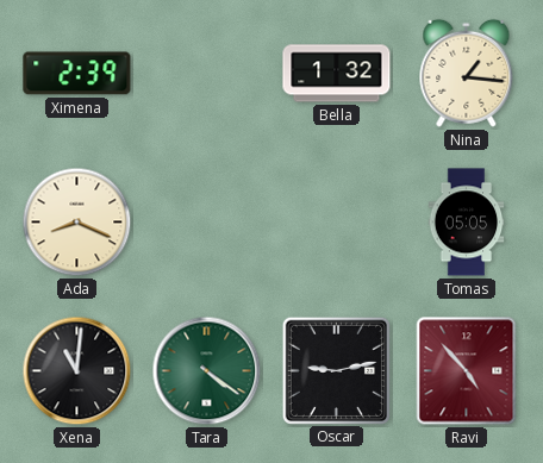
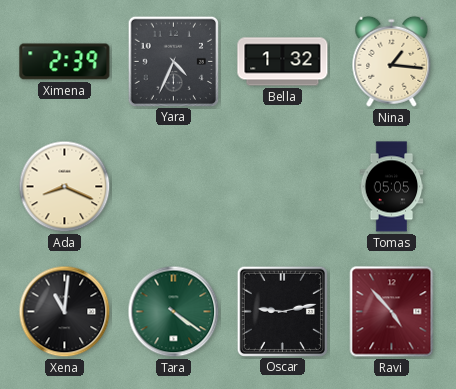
Yara: none -> 4:34 (173, 61)
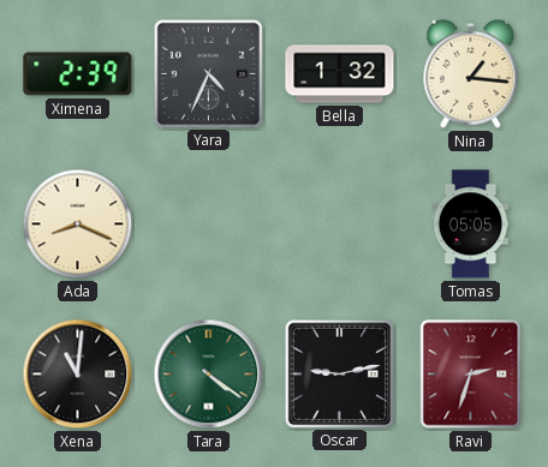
Ravi: 4:53 -> 2:33 (471, 375)
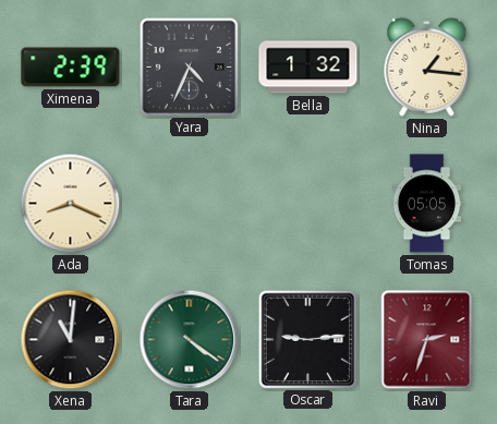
Oscar: 9:13 -> 9:14 (307, 339)
